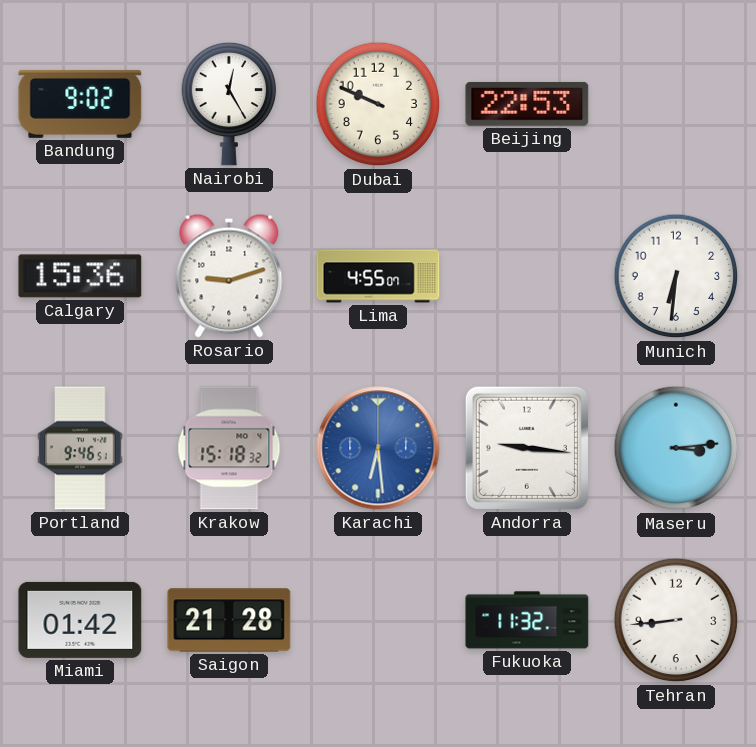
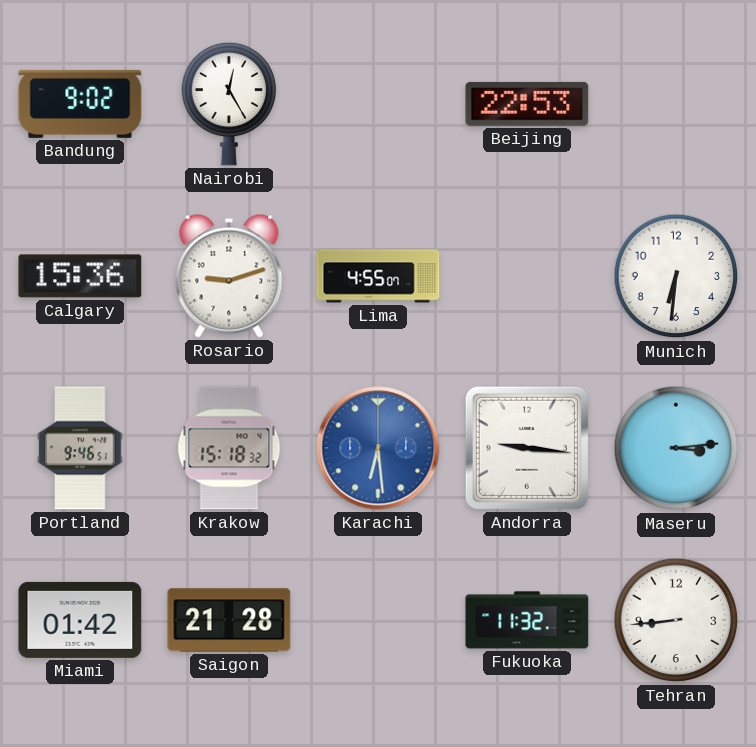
Dubai: 9:49 -> none (378, 104)
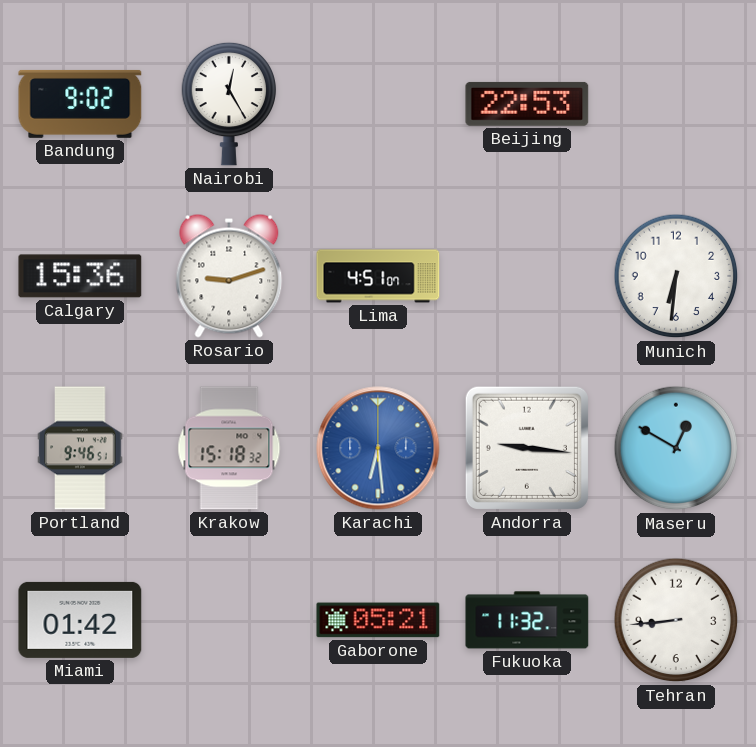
Lima: 4:55 -> 4:51 (378, 276)
Maseru: 3:14 -> 12:50 (676, 448)
Saigon: 21:28 -> none (229, 620)
Gaborone: none -> 05:21 (378, 620)
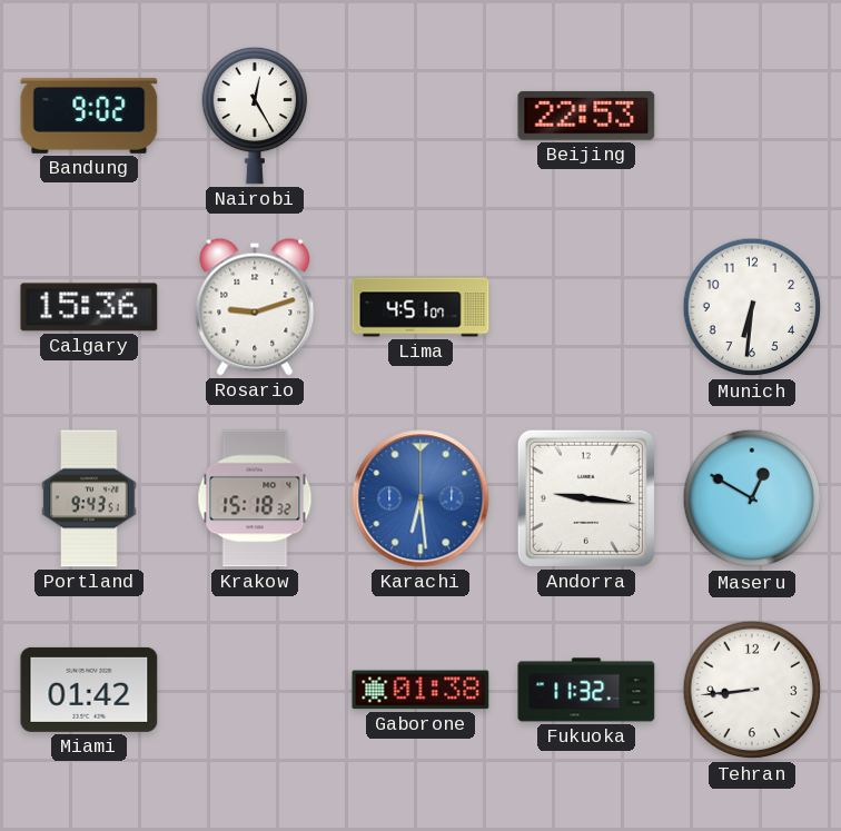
Portland: 9:46 -> 9:43 (89, 498)
Gaborone: 05:21 -> 01:38 (420, 690)
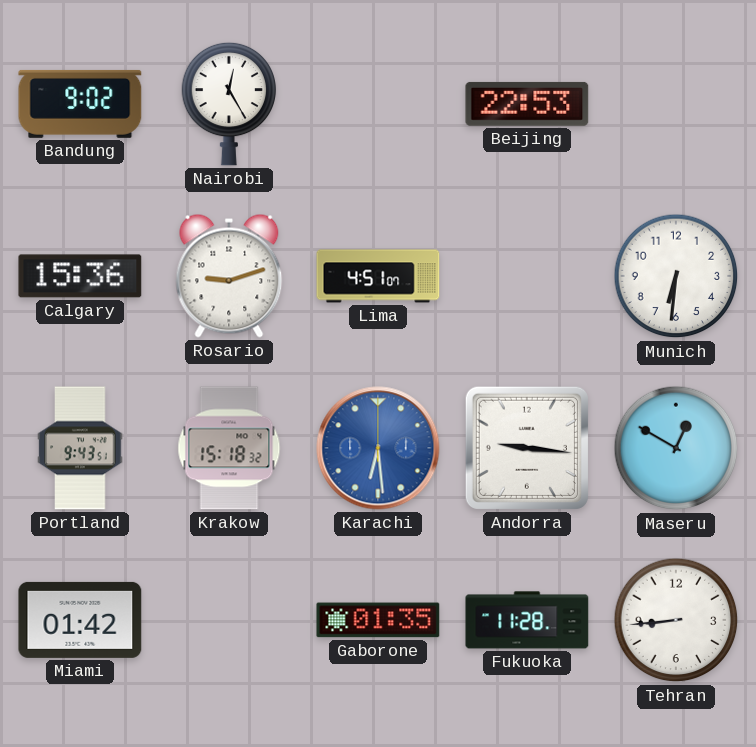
Gaborone: 01:38 -> 01:35 (378, 620)
Fukuoka: 11:32 -> 11:28 (527, 620)
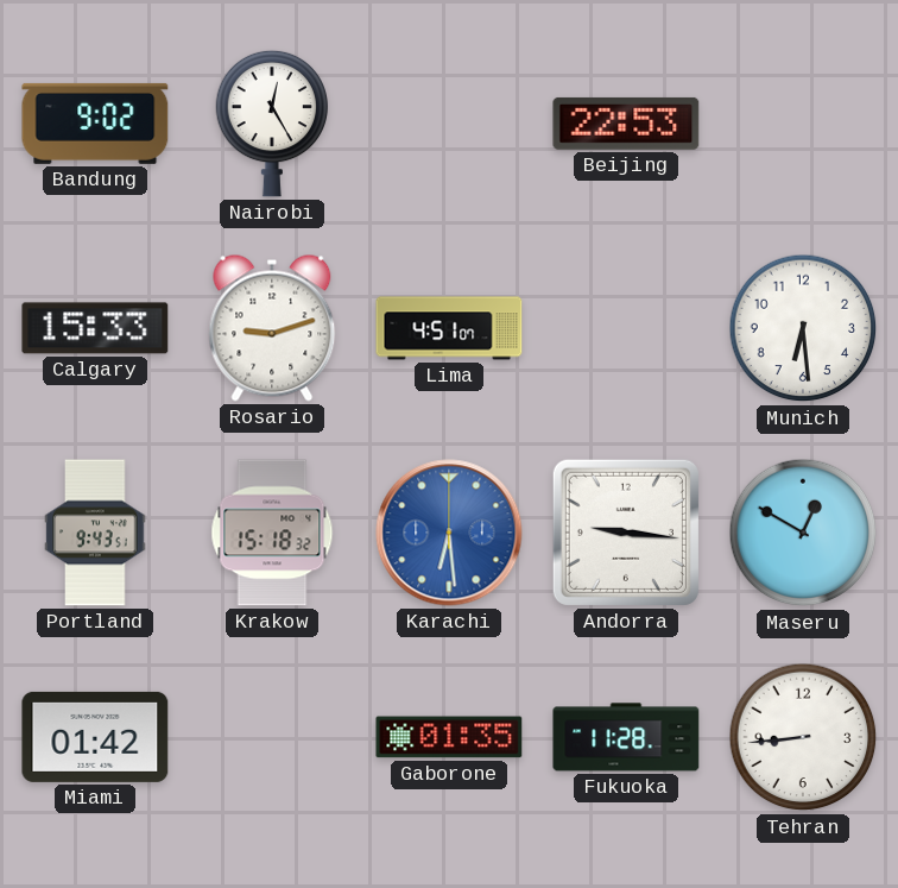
Calgary: 15:36 -> 15:33 (95, 328)
Munich: 6:31 -> 6:29 (803, 328)
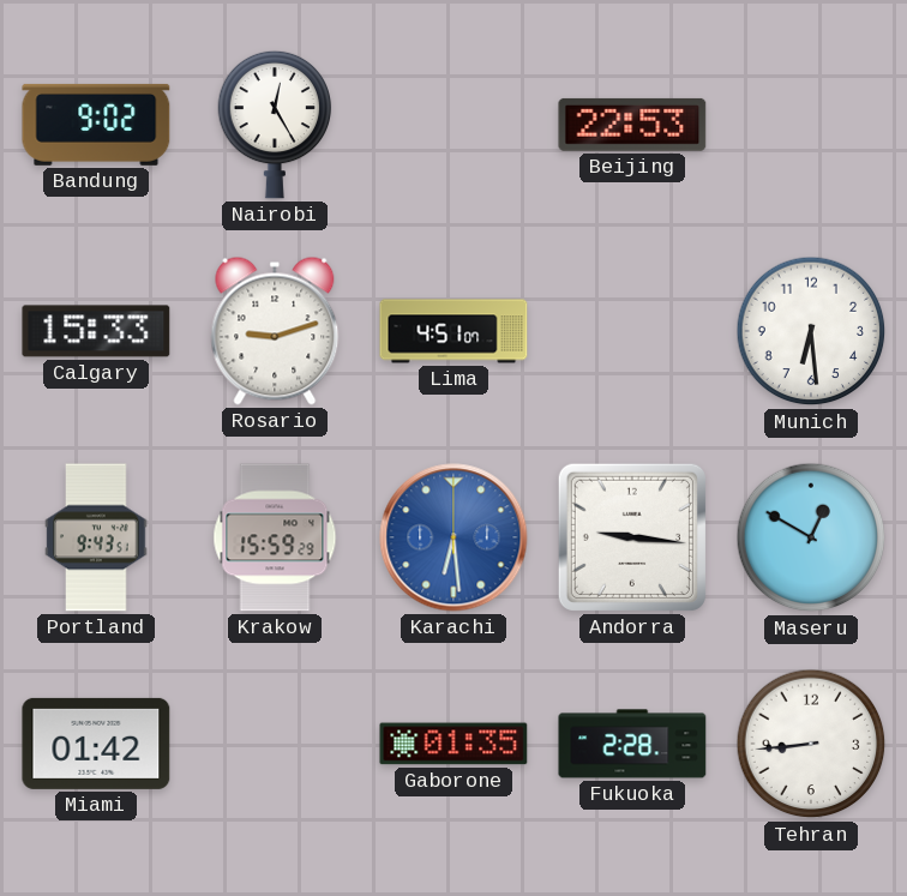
Krakow: 15:18 -> 15:59 (275, 537)
Fukuoka: 11:28 -> 2:28 (632, 744)
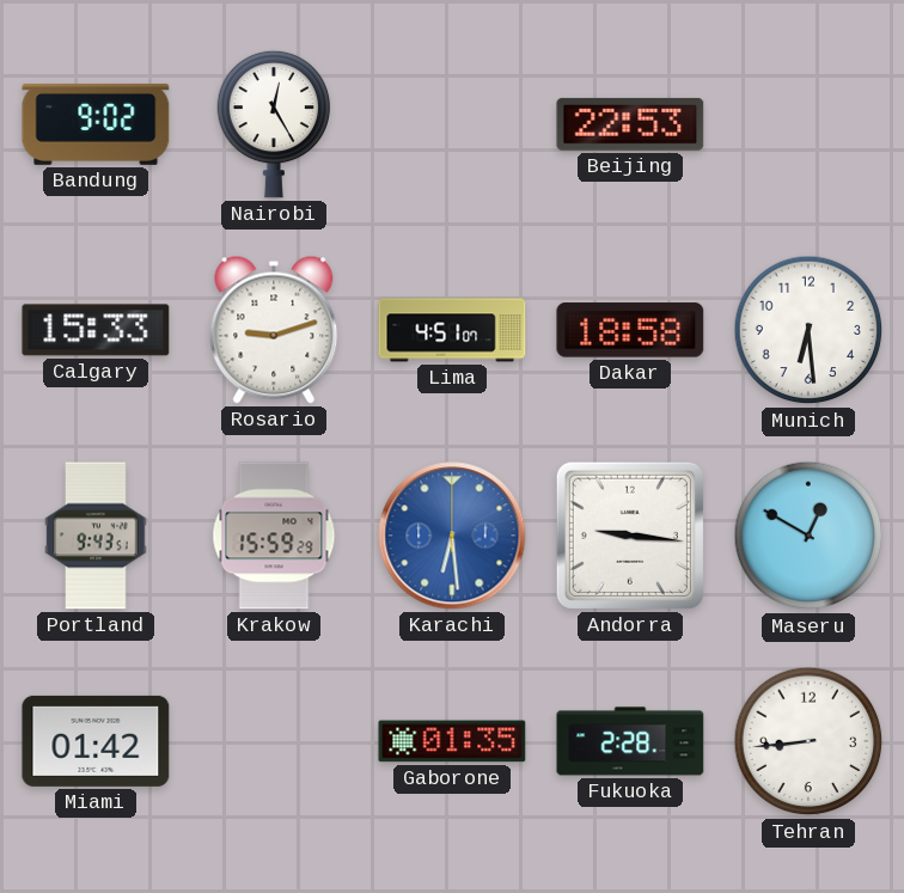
Dakar: none -> 18:58 (630, 330)
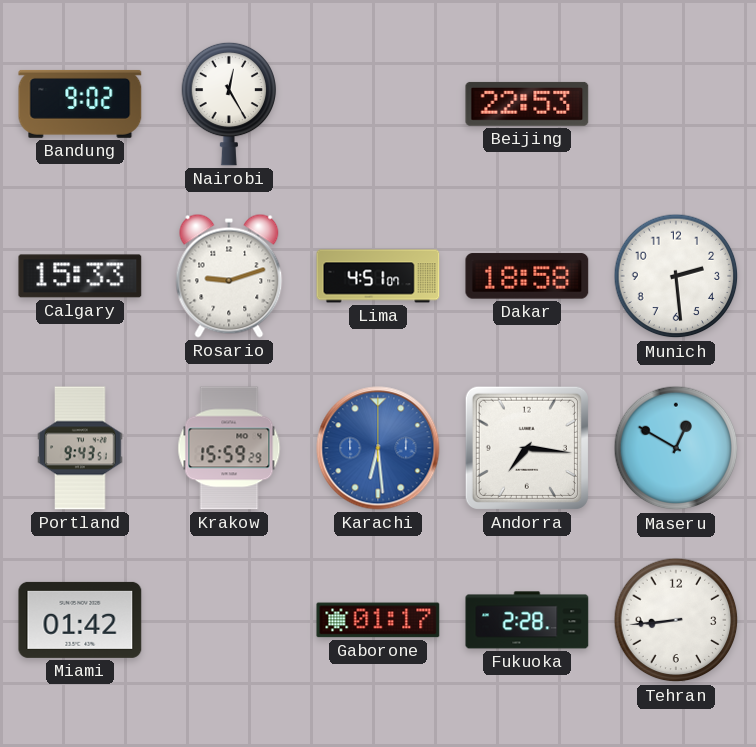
Munich: 6:29 -> 2:29 (676, 276)
Andorra: 9:16 -> 7:16 (527, 448)
Gaborone: 01:35 -> 01:17 (378, 620)
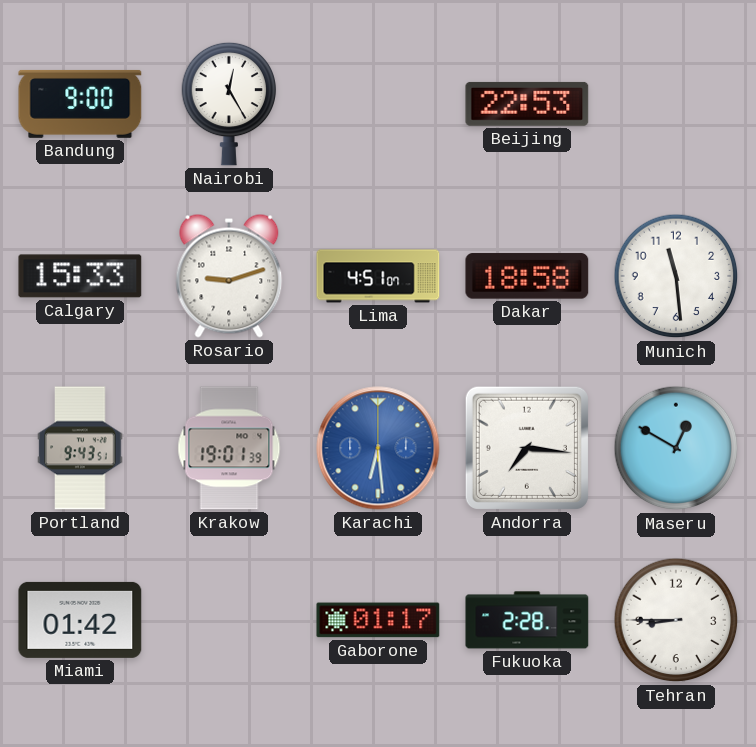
Bandung: 9:02 -> 9:00 (80, 104)
Munich: 2:29 -> 11:29 (676, 276)
Krakow: 15:59 -> 19:01 (229, 448)
Tehran: 8:44 -> 8:45 (676, 620)
